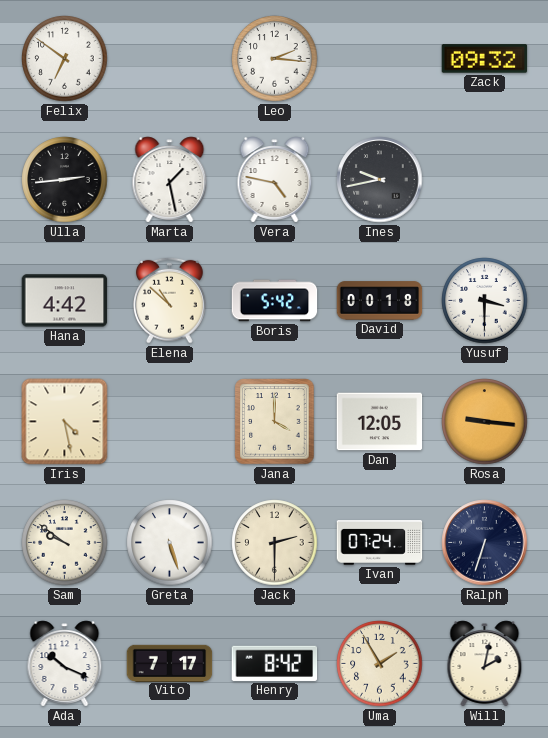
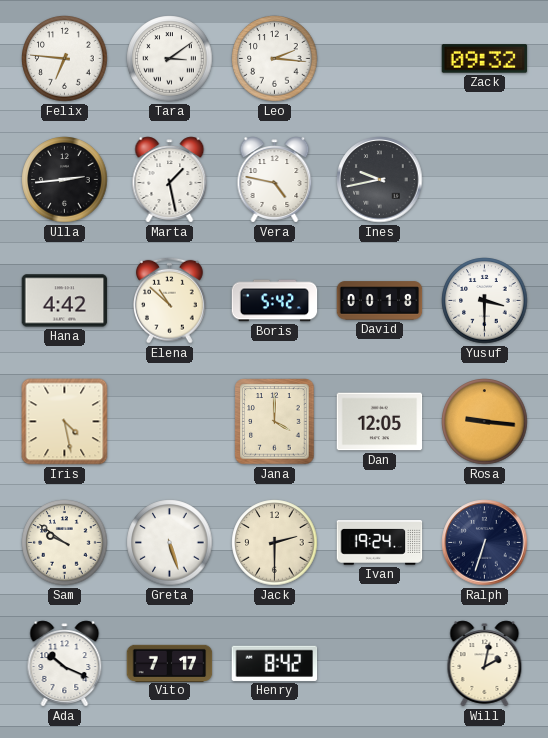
Felix: 6:51 -> 6:46 (65, 59)
Tara: none -> 3:09 (170, 59)
Ivan: 07:24 -> 19:24 (380, 543)
Uma: 1:55 -> none (380, 664)
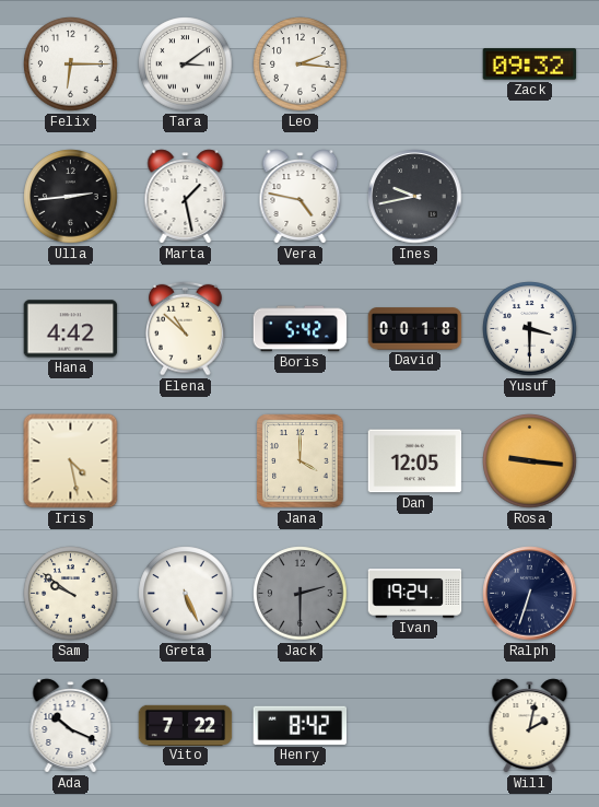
Felix: 6:46 -> 6:15 (71, 65)
Greta: 5:27 -> 5:26 (186, 594)
Jack dial: cream -> grey (301, 594)
Vito: 7:17 -> 7:22 (186, 725)
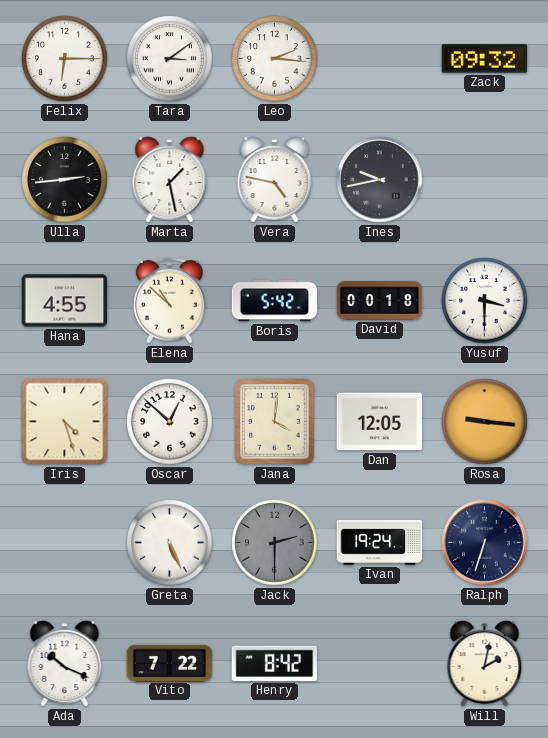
Hana: 4:42 -> 4:55 (65, 301)
Iris: 4:28 -> 4:27 (65, 422)
Oscar: none -> 12:52 (170, 422)
Jana: 4:00 -> 4:01 (275, 422)
Sam: 9:51 -> none (71, 594)
